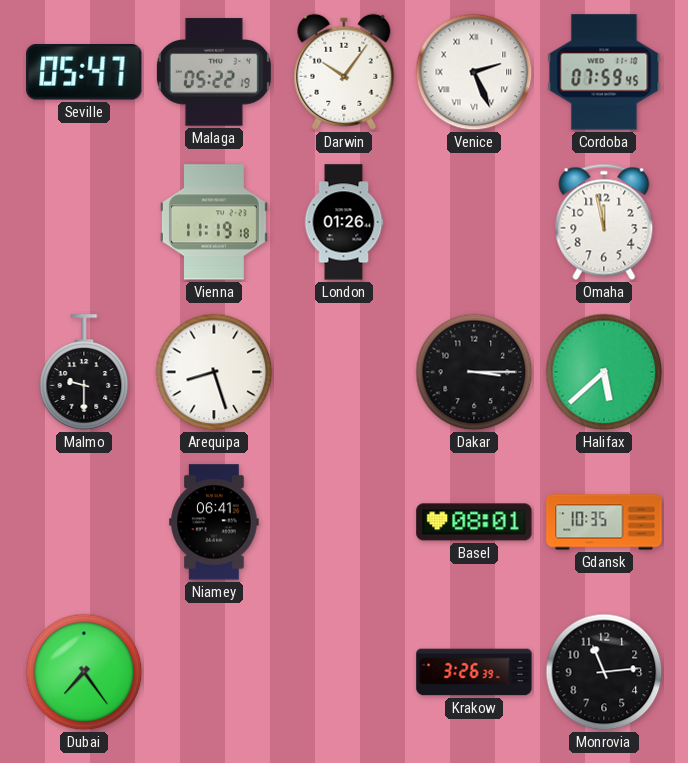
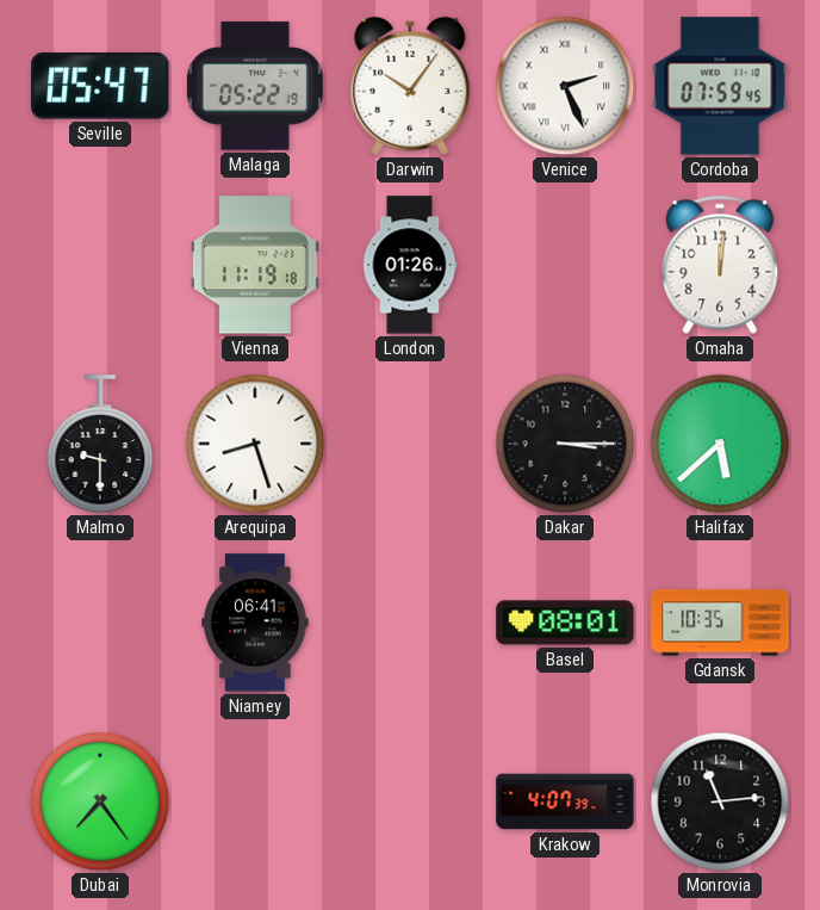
Omaha: 11:58 -> 12:01 (720, 265)
Krakow: 3:26 -> 4:07 (565, 801)
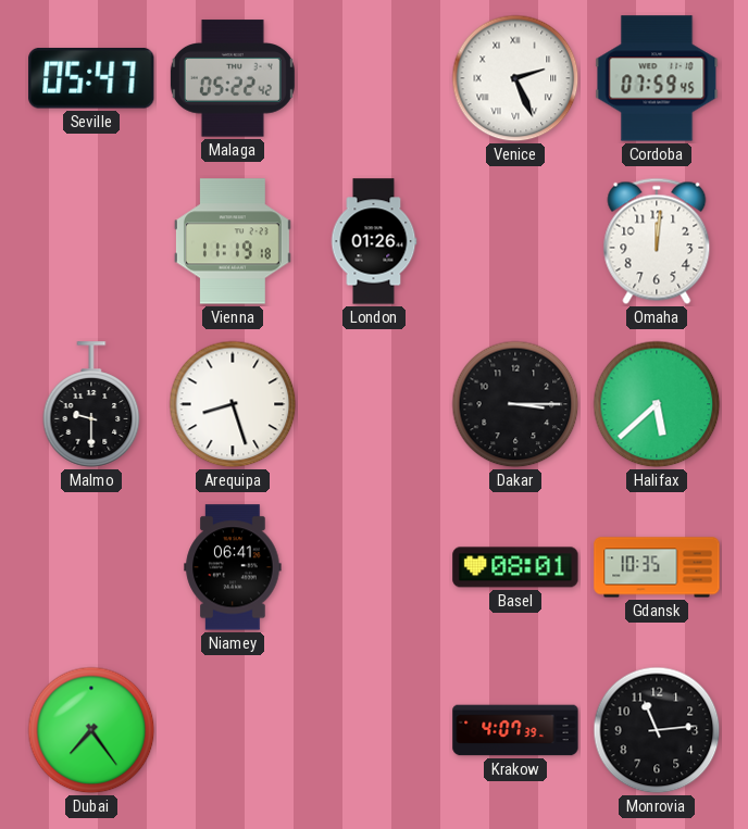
Malaga: 05:22:19 -> 05:22:42 (233, 78)
Darwin: 10:06 -> none (410, 86)
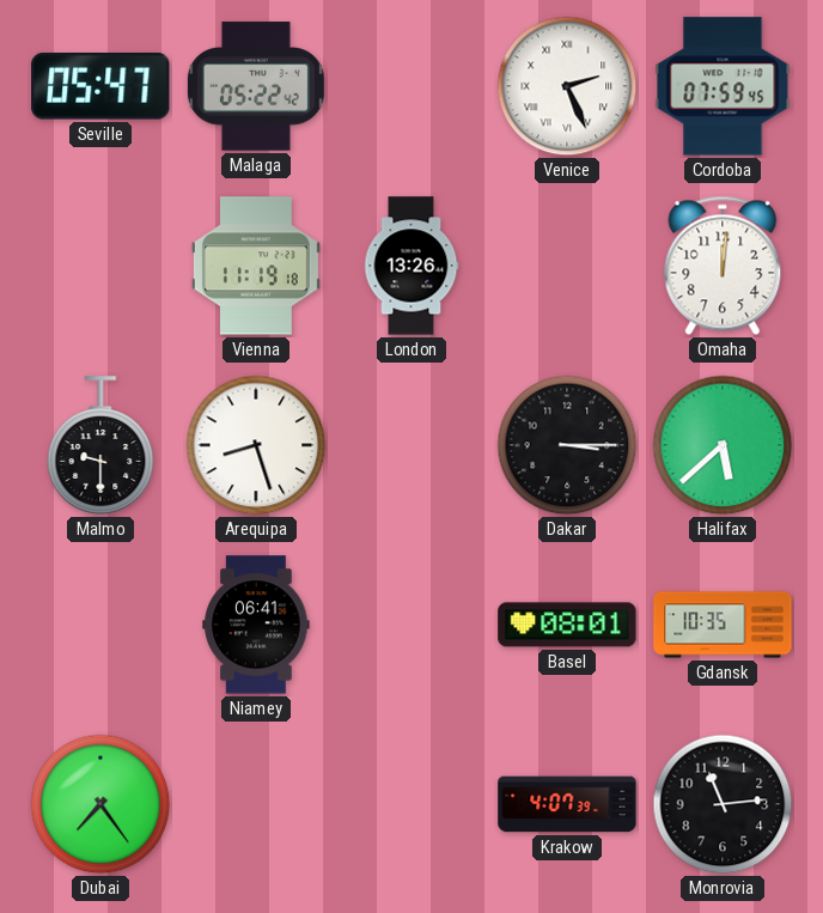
London: 01:26 -> 13:26 (411, 266)
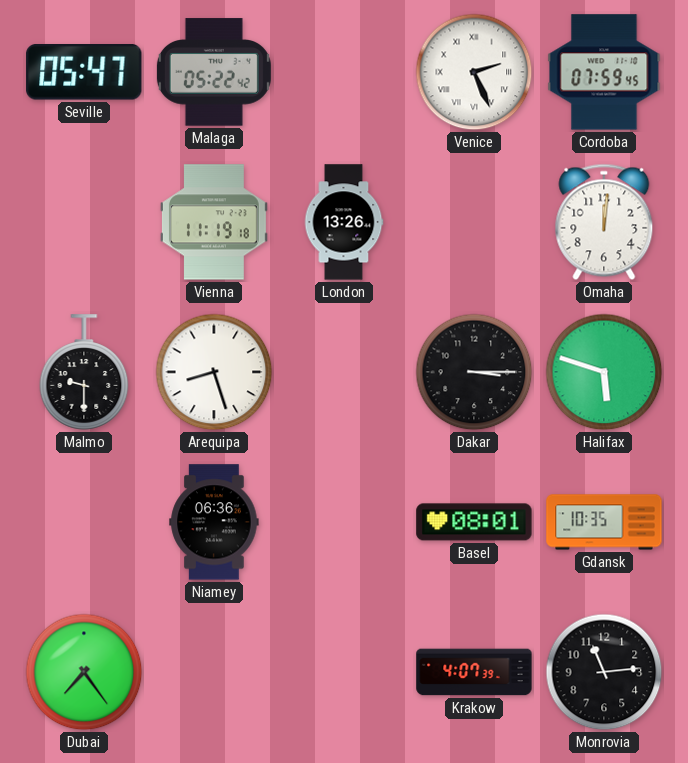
Halifax: 5:38 -> 5:48 (604, 372)
Niamey: 06:41 -> 06:36 (214, 522)
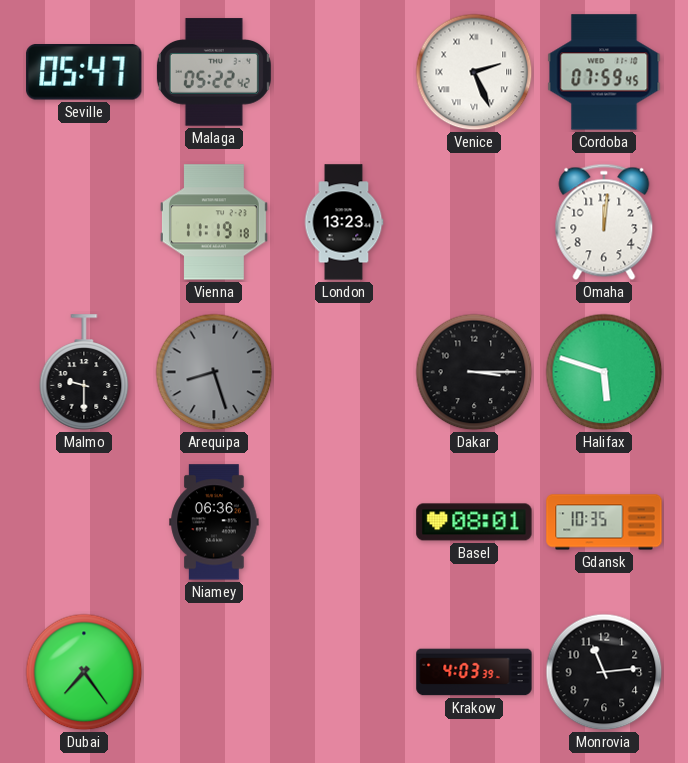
London: 13:26 -> 13:23 (344, 222)
Arequipa dial: white -> grey (214, 372)
Krakow: 4:07 -> 4:03 (474, 672)
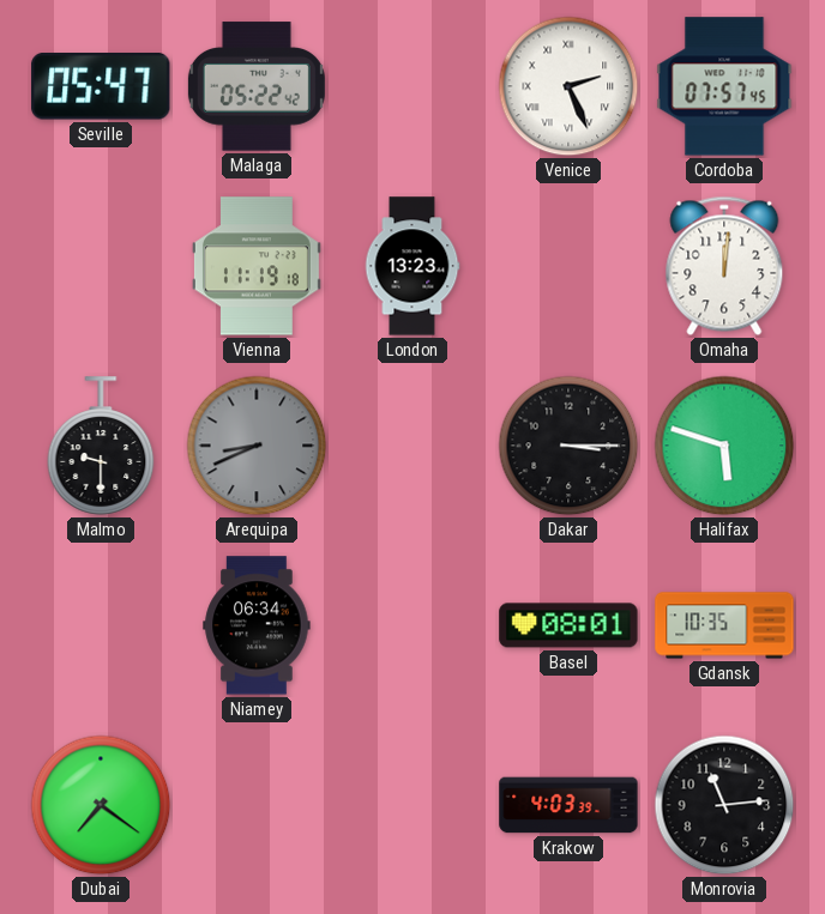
Cordoba: 07:59 -> 07:57 (724, 86)
Arequipa: 8:27 -> 8:41 (257, 446)
Niamey: 06:36 -> 06:34 (257, 625)
Dubai: 7:24 -> 7:21 (101, 805)
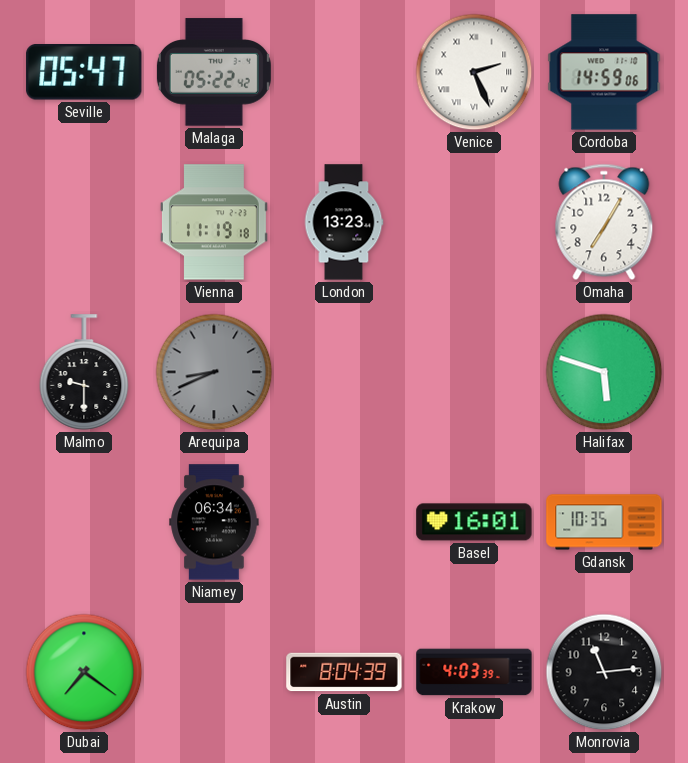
Cordoba: 07:57 -> 14:59 (604, 72)
Omaha: 12:01 -> 7:05 (604, 222)
Dakar: 3:15 -> none (568, 446)
Basel: 08:01 -> 16:01 (474, 522)
Austin: none -> 8:04 (344, 672)
